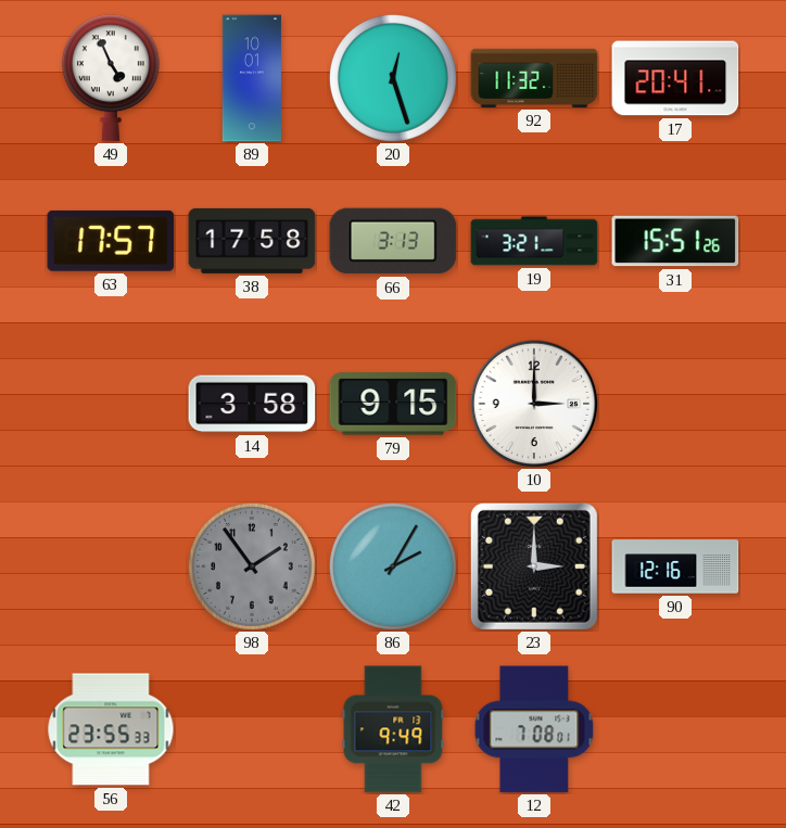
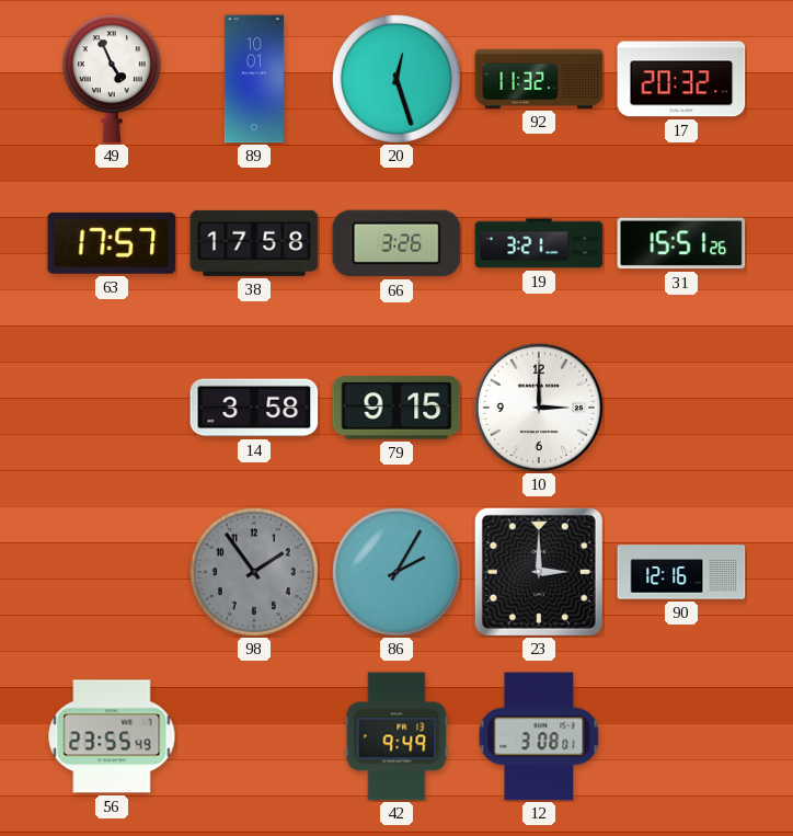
17: 20:41 -> 20:32 (681, 79)
66: 3:13 -> 3:26 (396, 243)
56: 23:55:33 -> 23:55:49 (112, 736)
12: 7:08 -> 3:08 (539, 736)
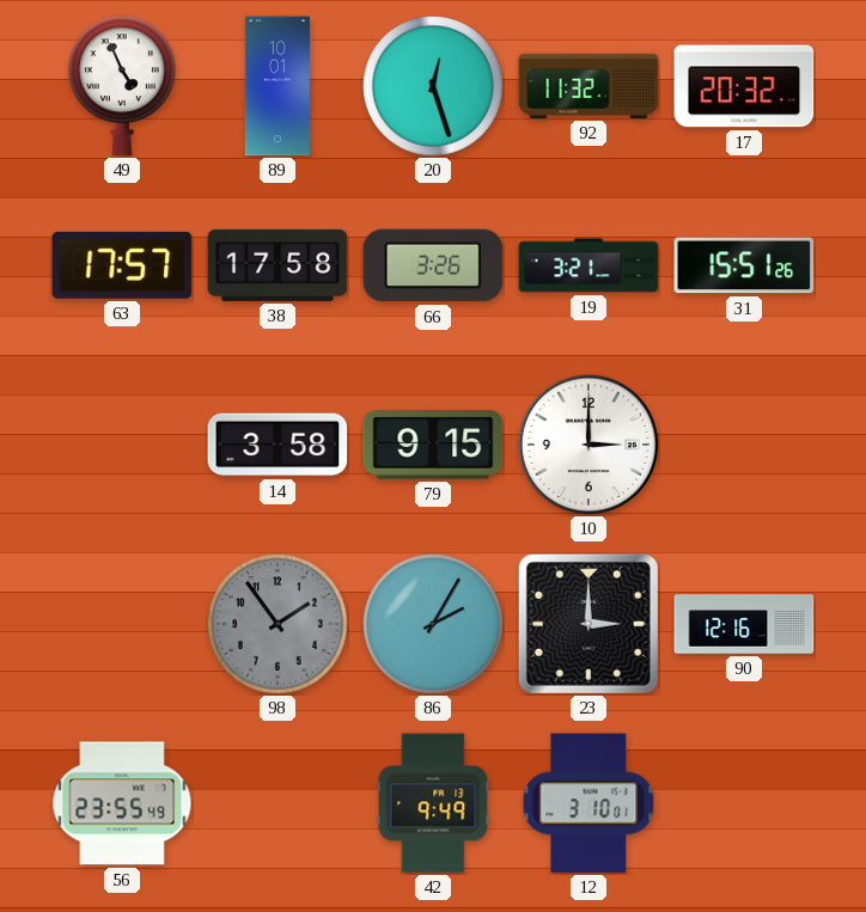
12: 3:08 -> 3:10 (588, 803)
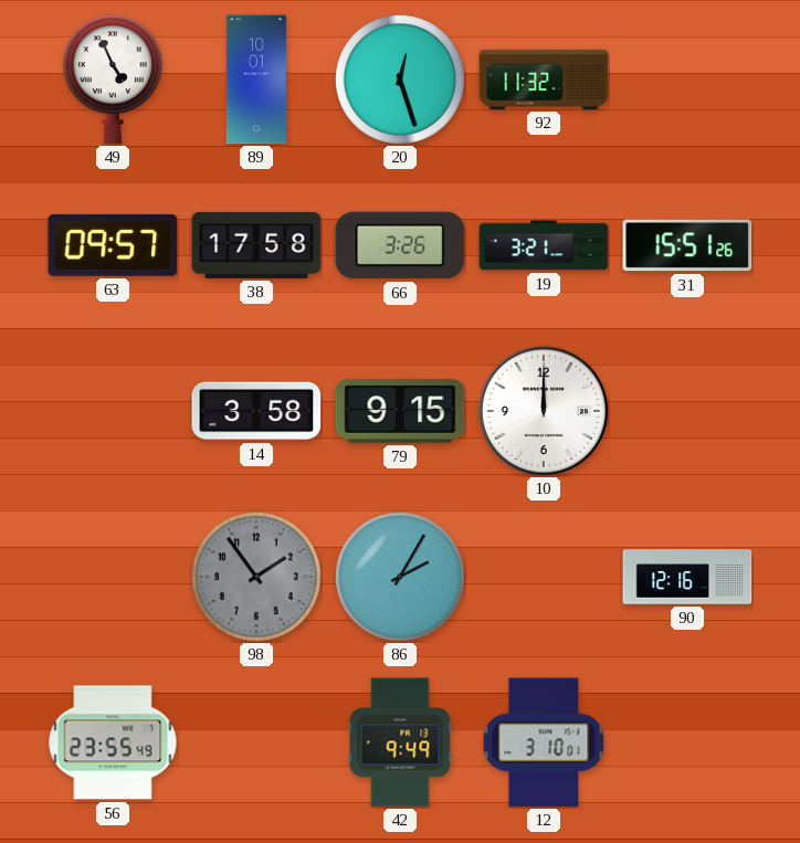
17: 20:32 -> none (744, 86)
63: 17:57 -> 09:57 (113, 245)
10: 3:00 -> 12:00 (544, 411)
23: 3:00 -> none (588, 624)
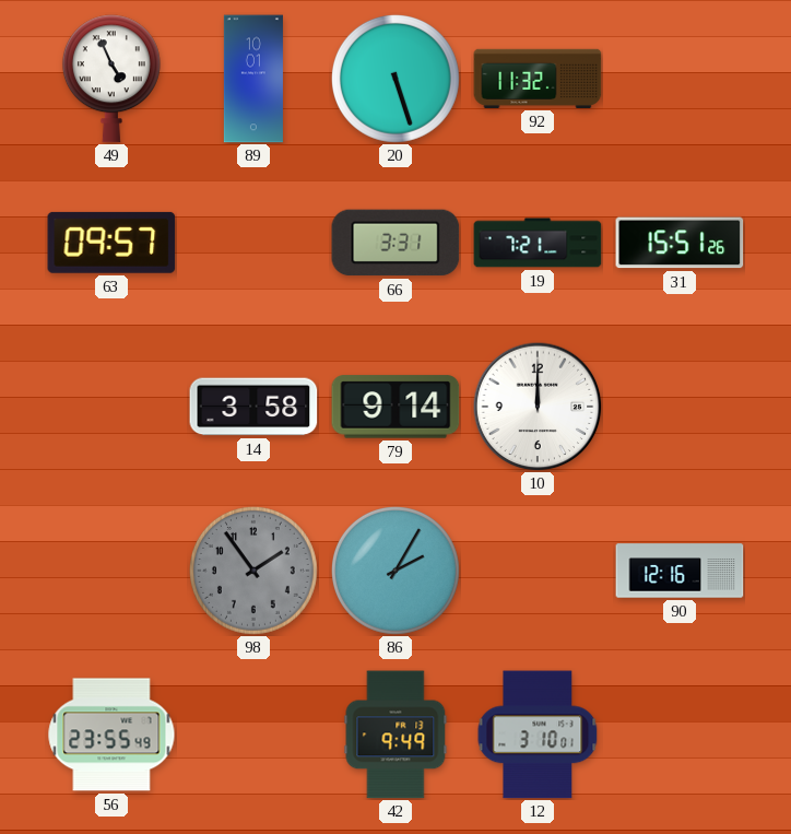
20: 12:27 -> 5:27 (395, 79)
38: 17:58 -> none (256, 245)
66: 3:26 -> 3:31 (395, 243)
19: 3:21 -> 7:21 (538, 243)
79: 9:15 -> 9:14 (395, 407)
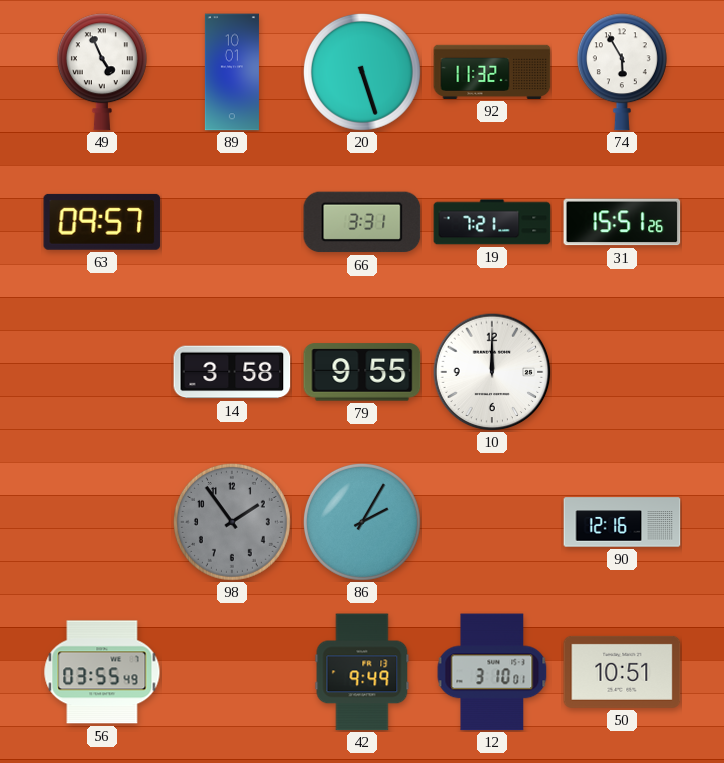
74: none -> 5:55 (622, 72)
79: 9:14 -> 9:55 (362, 372)
56: 23:55 -> 03:55 (102, 672)
50: none -> 10:51 (622, 672)
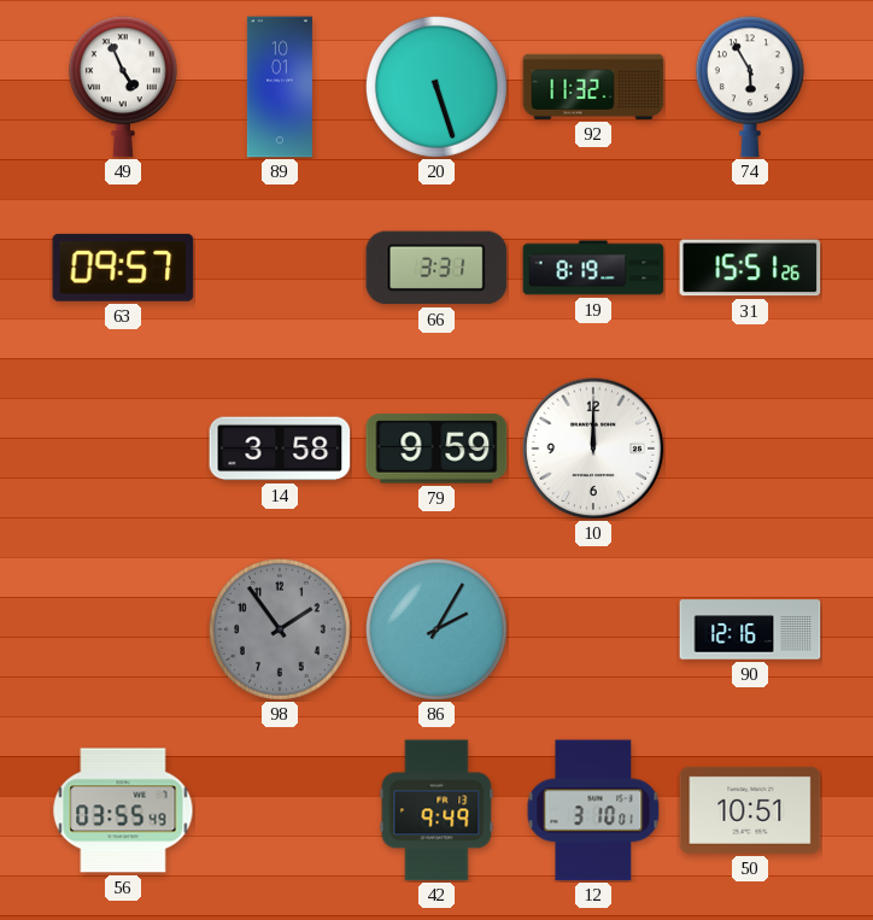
19: 7:21 -> 8:19 (593, 268)
79: 9:55 -> 9:59 (436, 449)
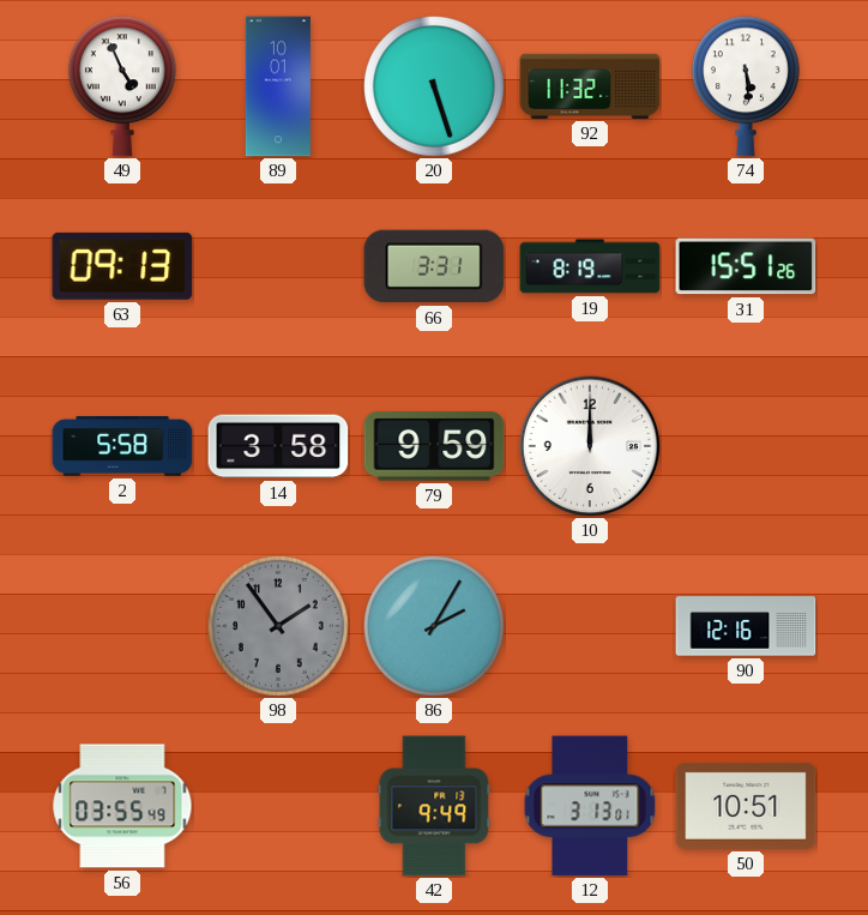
74: 5:55 -> 5:29 (746, 86)
63: 09:57 -> 09:13 (122, 266)
2: none -> 5:58 (122, 446)
12: 3:10 -> 3:13 (590, 806)
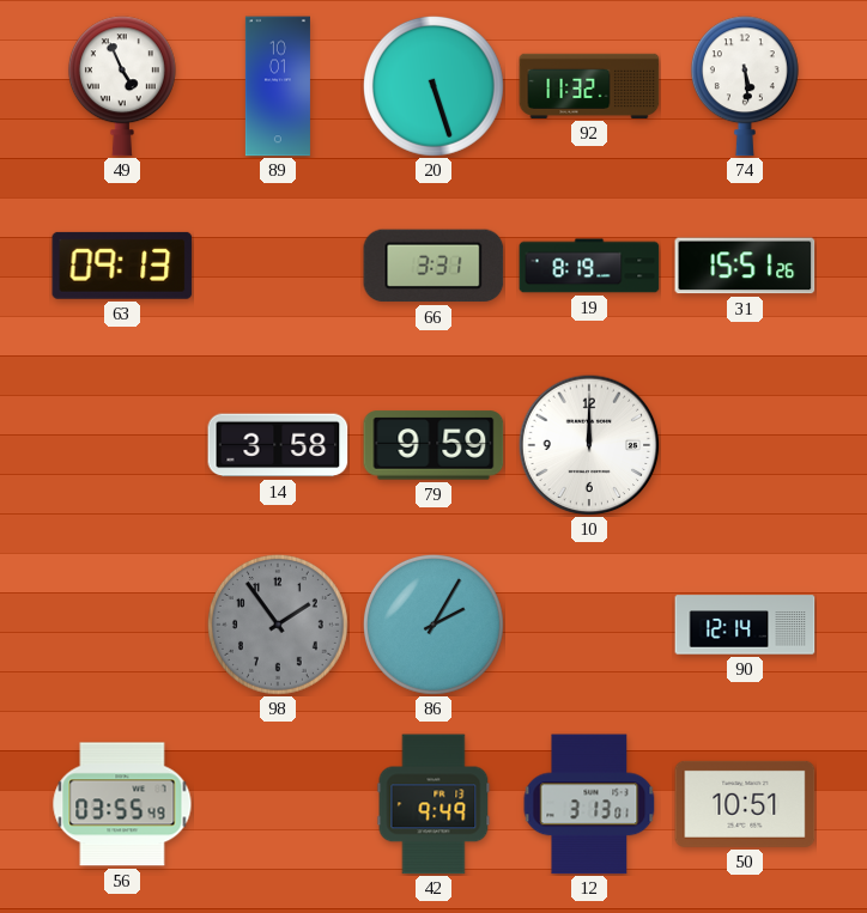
2: 5:58 -> none (122, 446)
90: 12:16 -> 12:14 (745, 625)
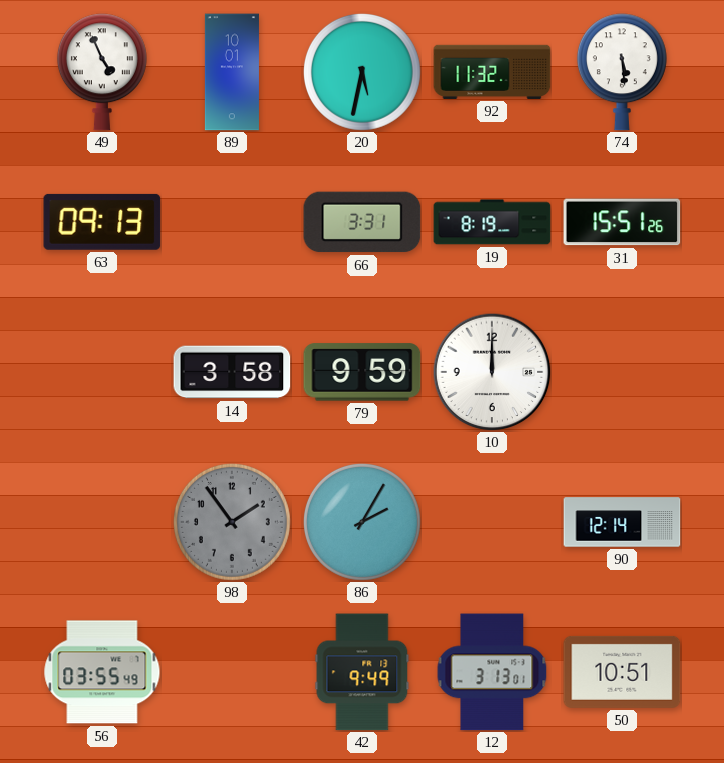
20: 5:27 -> 5:32 (362, 72)
